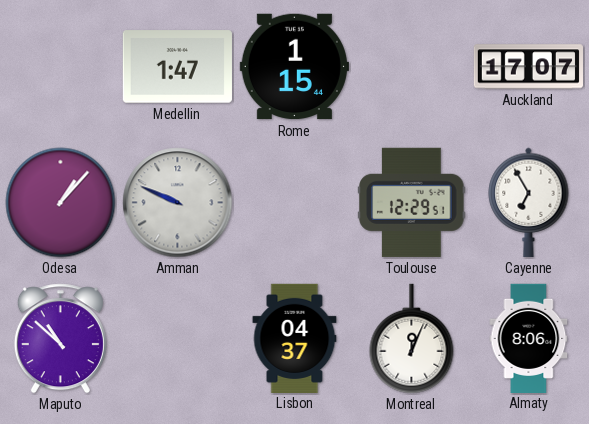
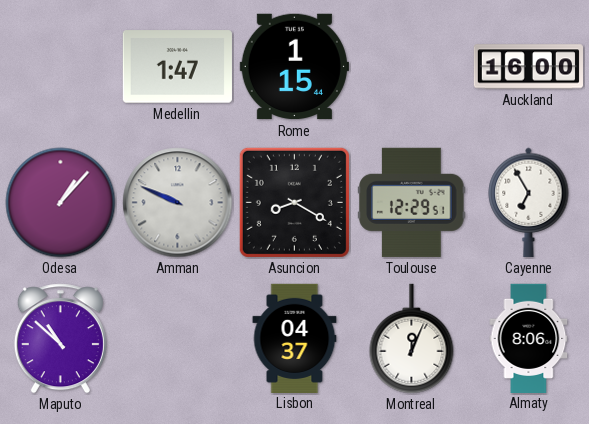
Auckland: 17:07 -> 16:00 (528, 67)
Asuncion: none -> 8:20 (294, 202)
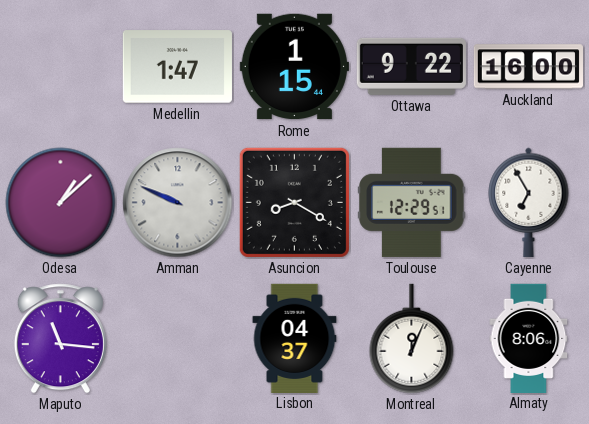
Ottawa: none -> 9:22 (411, 66)
Odesa: 1:07 -> 1:08 (61, 203)
Maputo: 10:52 -> 11:16 (60, 339)
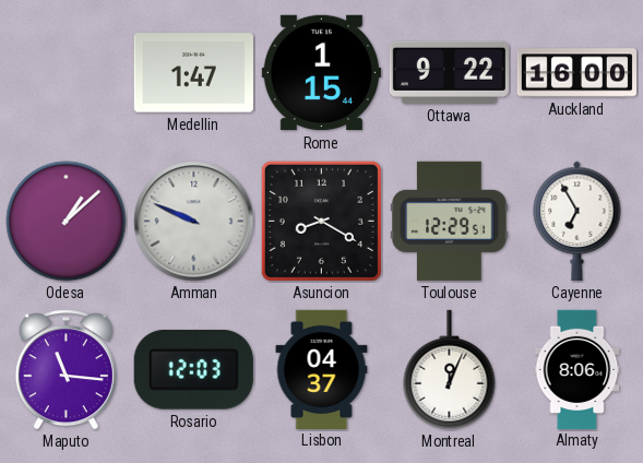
Rosario: none -> 12:03 (193, 369)
